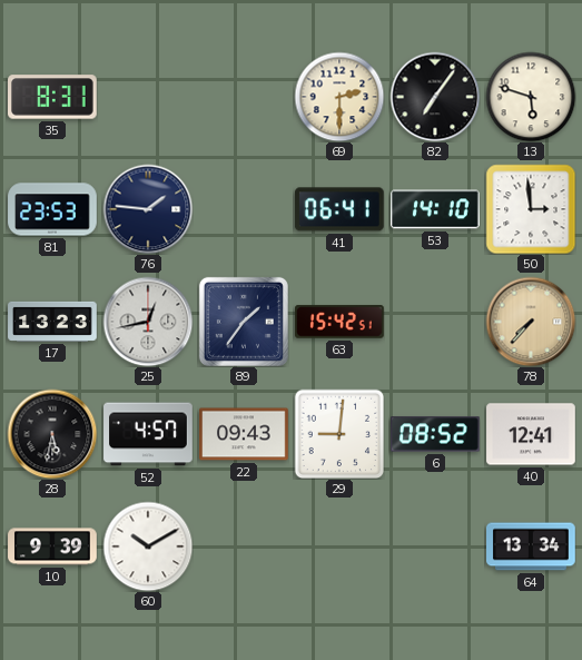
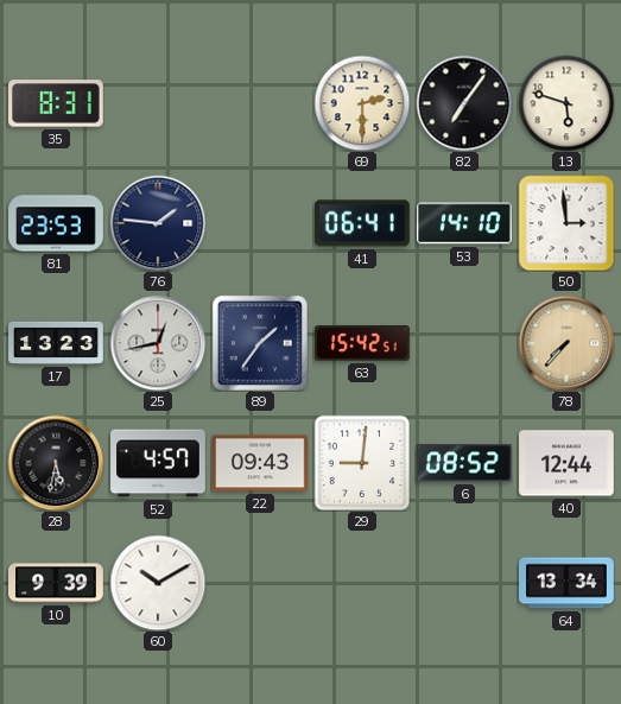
40: 12:41 -> 12:44 (566, 463)
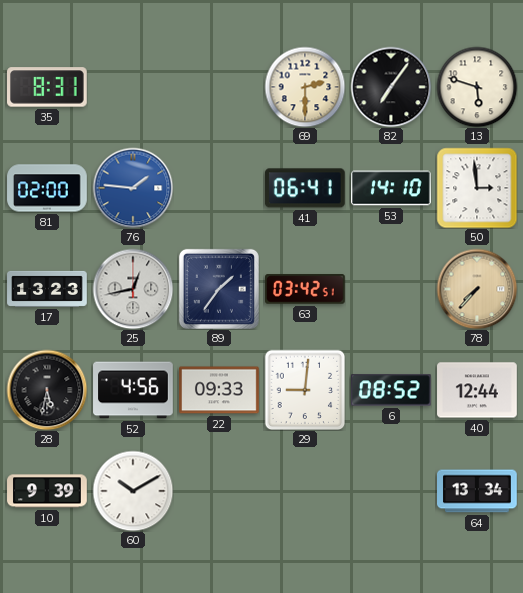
81: 23:53 -> 02:00 (47, 188)
76 dial: navy -> blue (133, 188)
63: 15:42 -> 03:42 (306, 289)
52: 4:57 -> 4:56 (133, 390)
22: 09:43 -> 09:33 (219, 390)
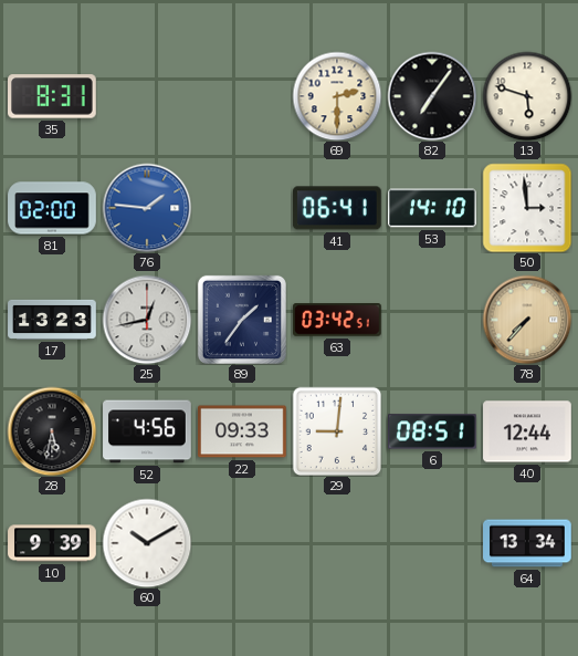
6: 08:52 -> 08:51 (433, 431)
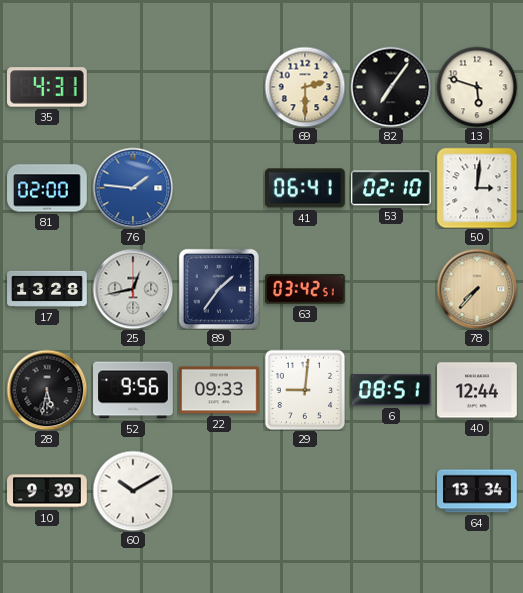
35: 8:31 -> 4:31 (48, 87)
53: 14:10 -> 02:10 (392, 188)
50: 2:59 -> 3:01 (477, 188)
17: 13:23 -> 13:28 (47, 289)
52: 4:56 -> 9:56 (133, 390)
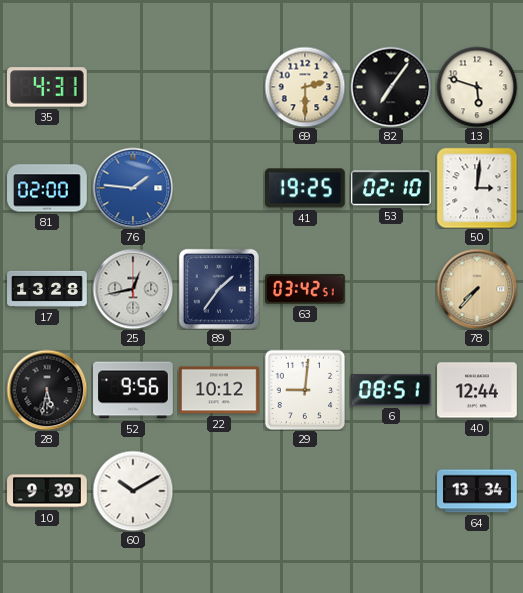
41: 06:41 -> 19:25 (305, 188)
22: 09:33 -> 10:12 (219, 390)
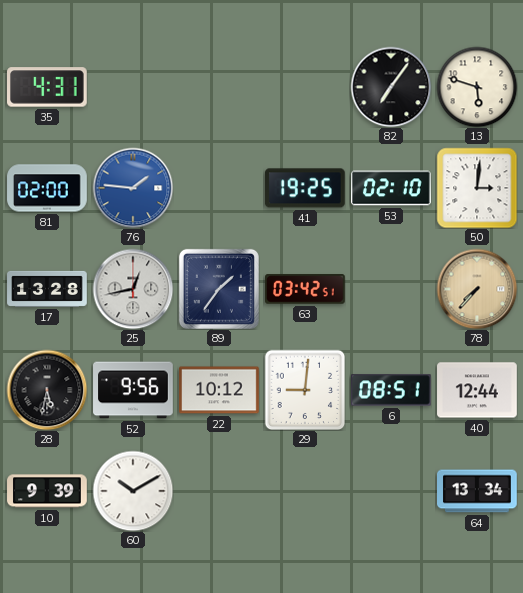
69: 2:30 -> none (305, 87)
